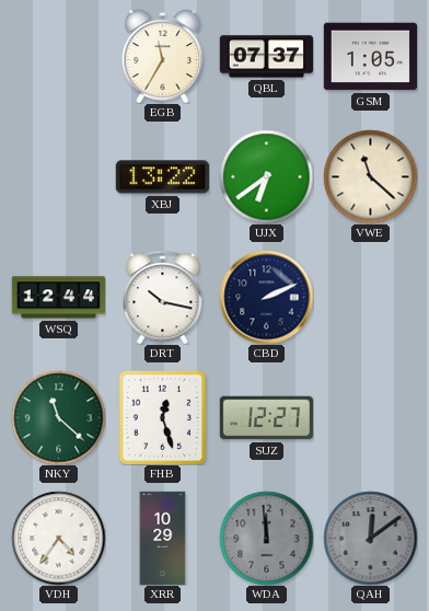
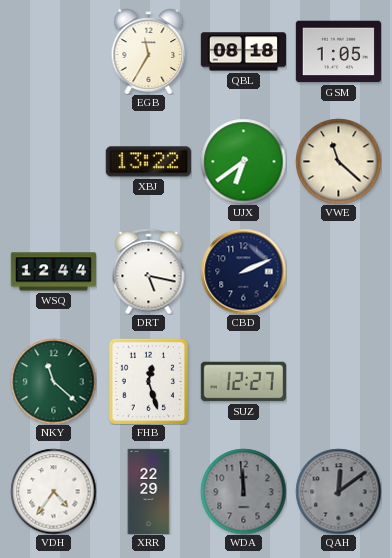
QBL: 07:37 -> 08:18 (243, 52)
DRT: 10:17 -> 5:17 (149, 271)
XRR: 10:29 -> 22:29 (149, 491)
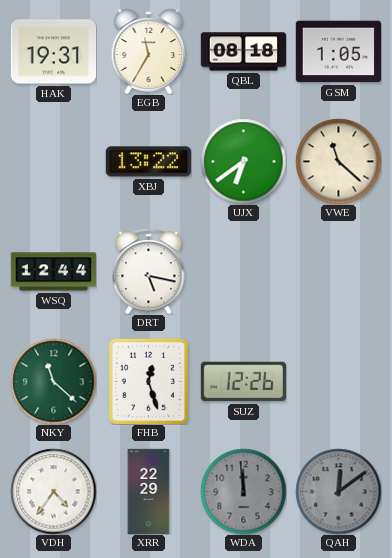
HAK: none -> 19:31 (53, 52)
CBD: 2:11 -> none (243, 271)
SUZ: 12:27 -> 12:26 (243, 382)
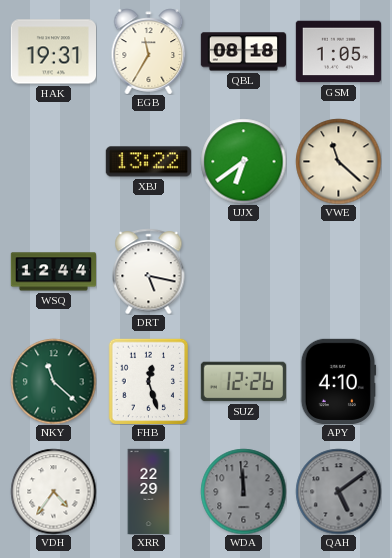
APY: none -> 4:10 (339, 381)
QAH: 12:09 -> 5:09 (338, 491)
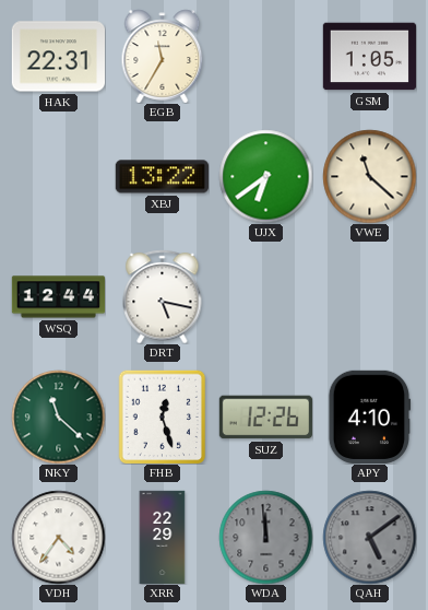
HAK: 19:31 -> 22:31 (58, 57)
QBL: 08:18 -> none (243, 52)
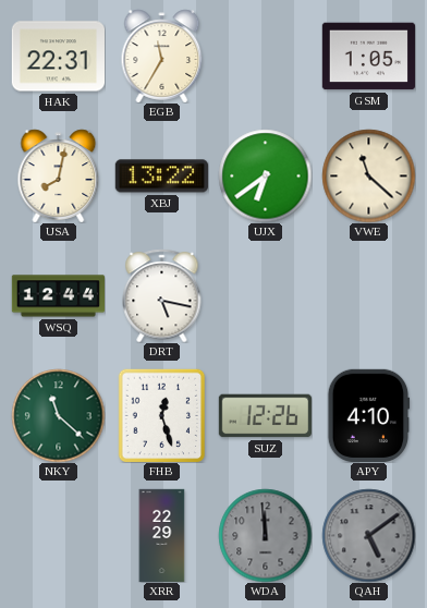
USA: none -> 8:02 (59, 175)
VDH: 4:36 -> none (58, 537)
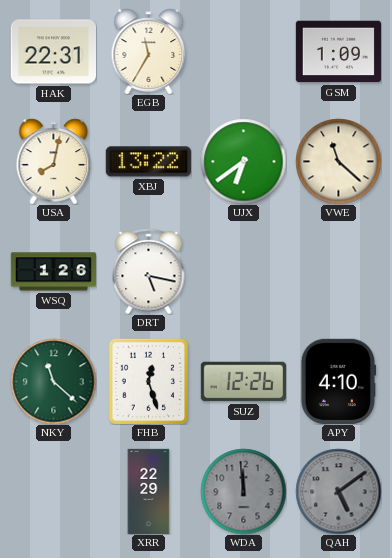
GSM: 1:05 -> 1:09 (338, 52)
WSQ: 12:44 -> 1:26 (53, 272)
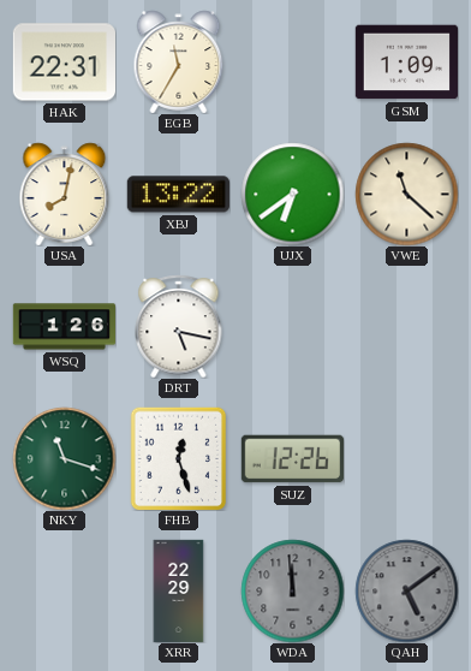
NKY: 11:22 -> 11:18 (64, 458)
APY: 4:10 -> none (339, 381)
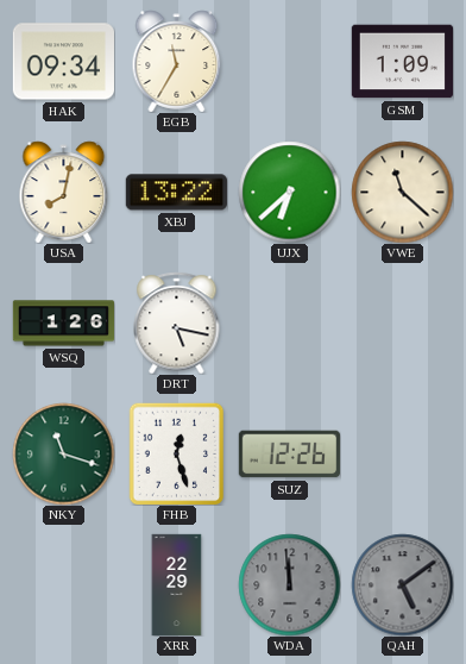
HAK: 22:31 -> 09:34 (63, 62)
UJX: 6:39 -> 6:38 (289, 192)
